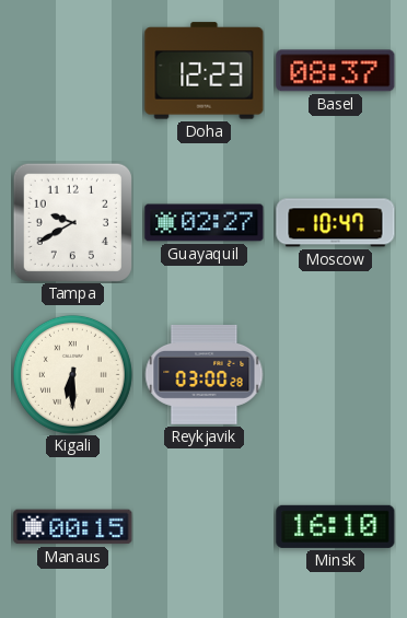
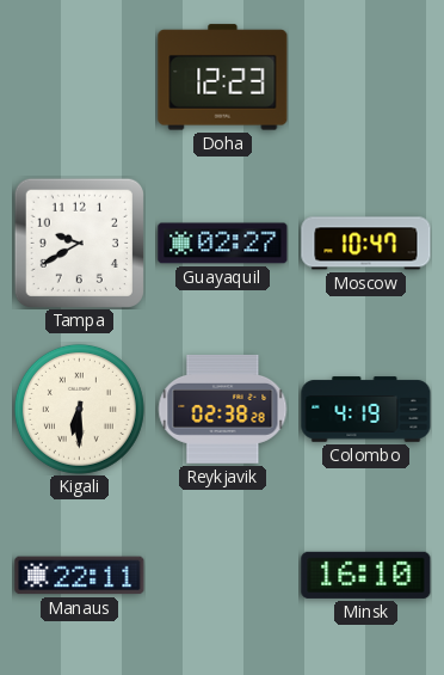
Basel: 08:37 -> none (336, 71)
Reykjavik: 03:00 -> 02:38 (223, 409)
Colombo: none -> 4:19 (366, 410)
Manaus: 00:15 -> 22:11 (80, 576)
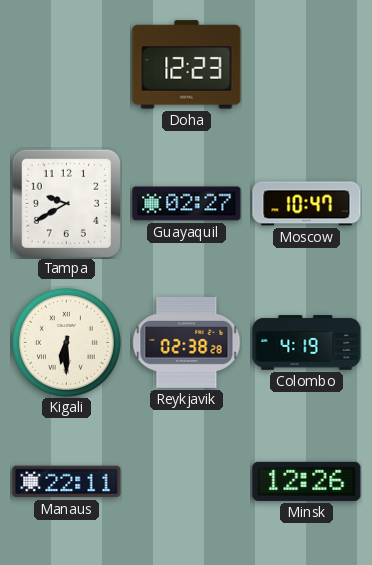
Minsk: 16:10 -> 12:26 (307, 481)
